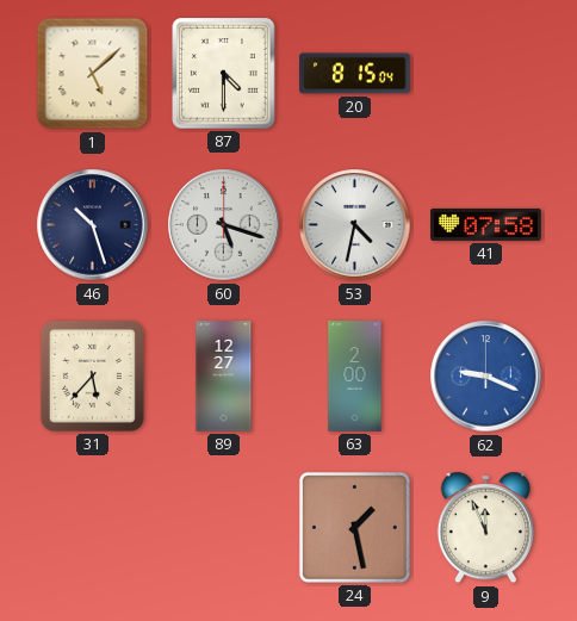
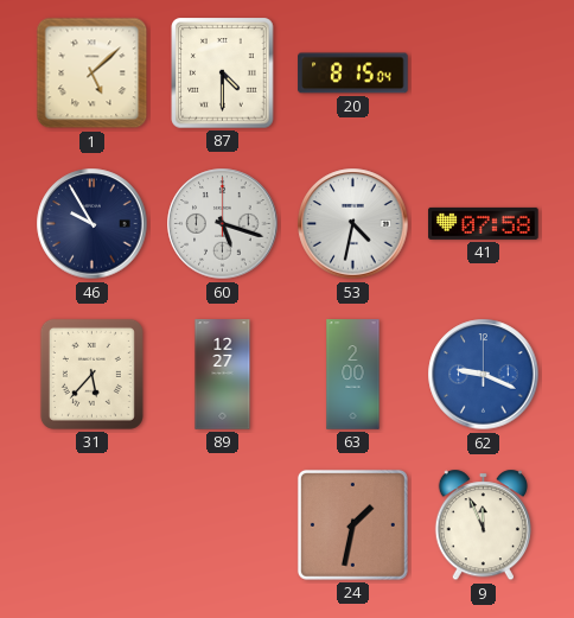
46: 10:27 -> 9:55 (93, 224)
24: 1:28 -> 1:32 (352, 524)
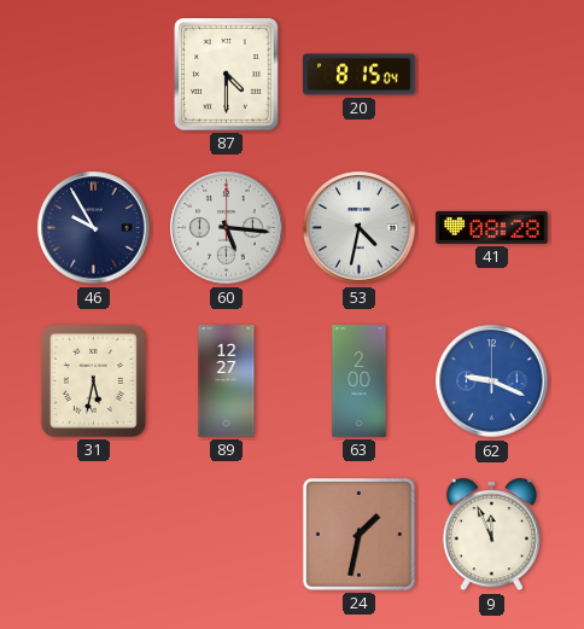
1: 5:08 -> none (93, 74)
60: 5:18 -> 5:16 (227, 228)
41: 07:58 -> 08:28 (492, 227)
31: 5:37 -> 5:32 (93, 380)
